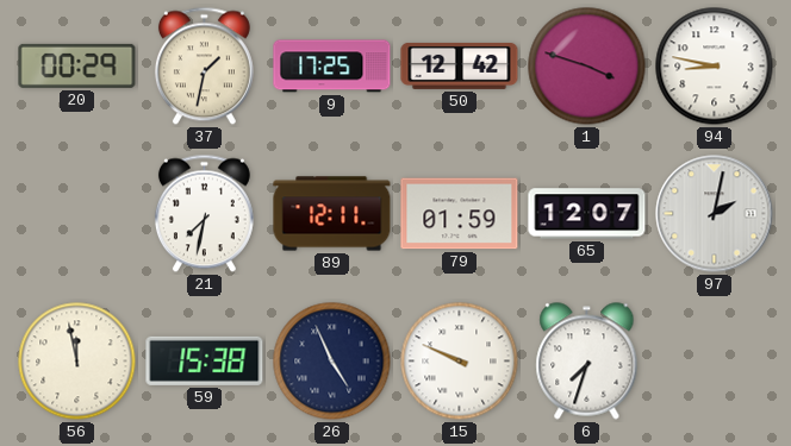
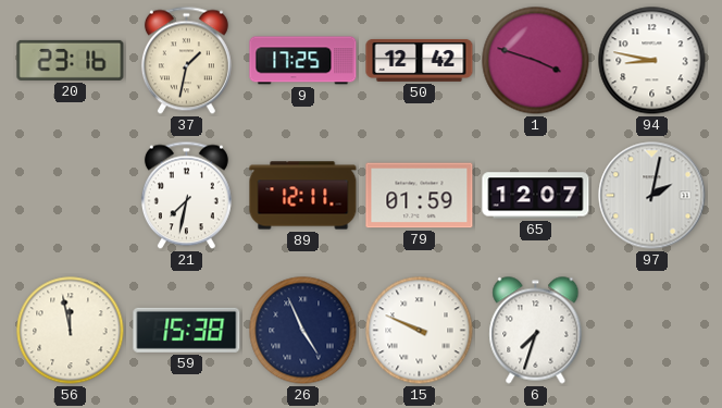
20: 00:29 -> 23:16 (71, 60)
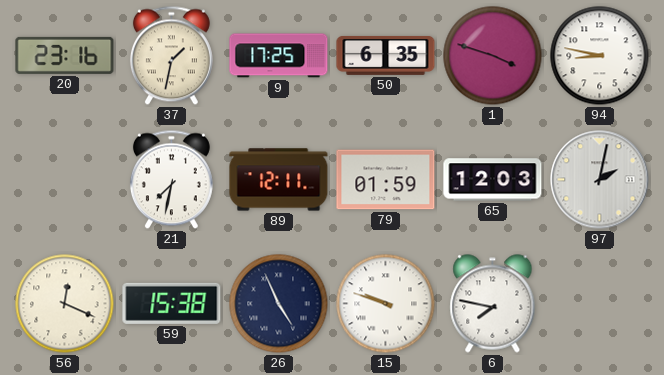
50: 12:42 -> 6:35 (386, 55)
65: 12:07 -> 12:03 (493, 180)
56: 11:58 -> 12:19 (65, 304)
15: 9:49 -> 9:48 (386, 304)
6: 7:33 -> 7:47 (493, 304)
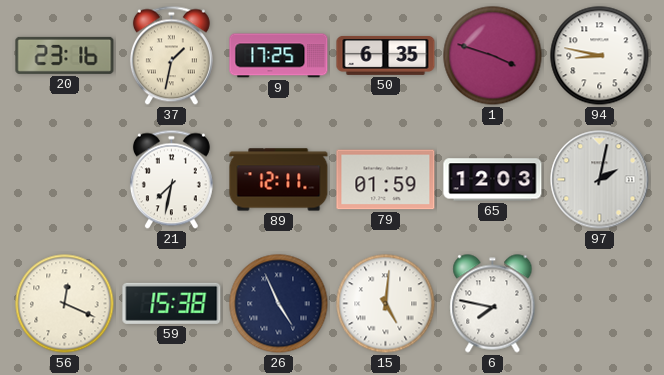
15: 9:48 -> 5:01 (386, 304)
